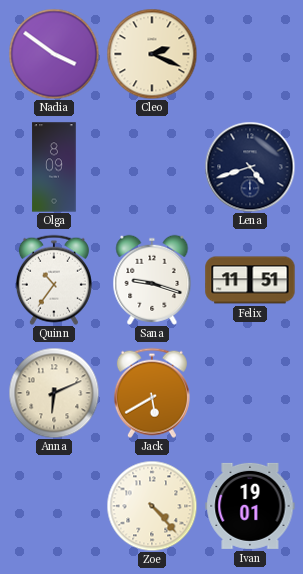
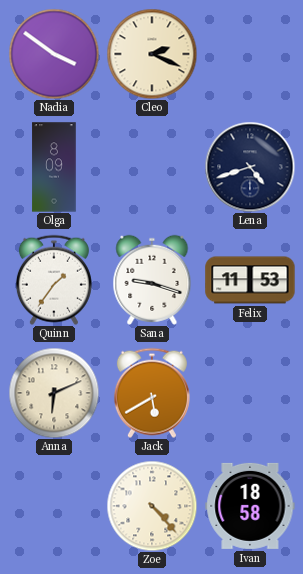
Quinn: 10:36 -> 1:36 (54, 280)
Felix: 11:51 -> 11:53 (250, 280)
Ivan: 19:01 -> 18:58 (250, 506)
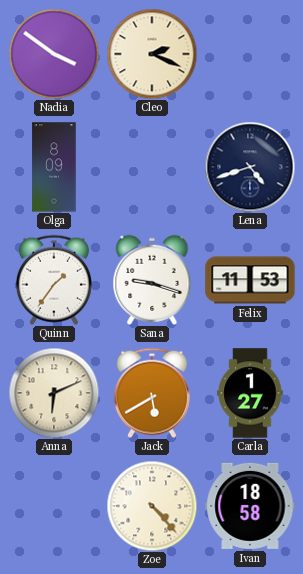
Carla: none -> 1:27 (250, 393)
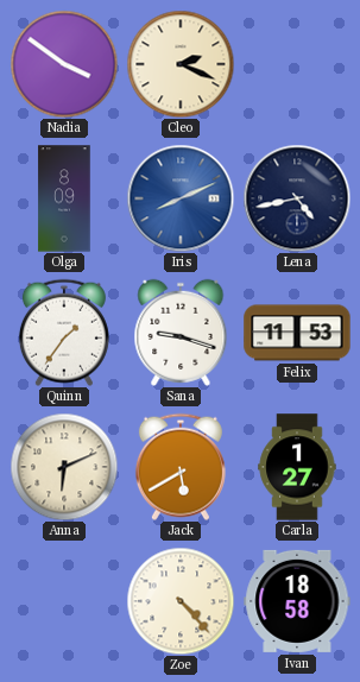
Iris: none -> 8:11 (181, 198)
Lena: 4:42 -> 4:43 (297, 198)
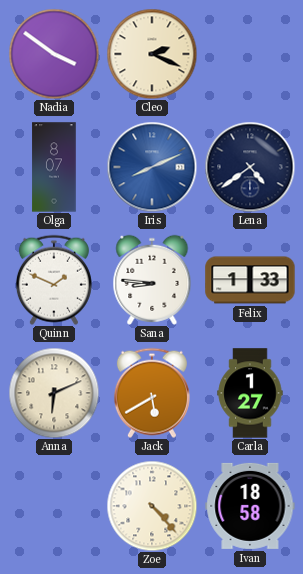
Olga: 8:09 -> 8:07 (54, 167)
Lena: 4:43 -> 4:39 (250, 167)
Quinn: 1:36 -> 1:49 (54, 280)
Sana: 9:18 -> 8:46 (152, 280)
Felix: 11:53 -> 1:33 (250, 280)
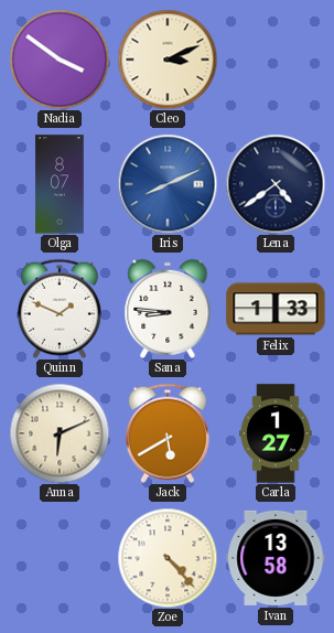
Cleo: 2:19 -> 3:11 (168, 60)
Ivan: 18:58 -> 13:58 (276, 558)
